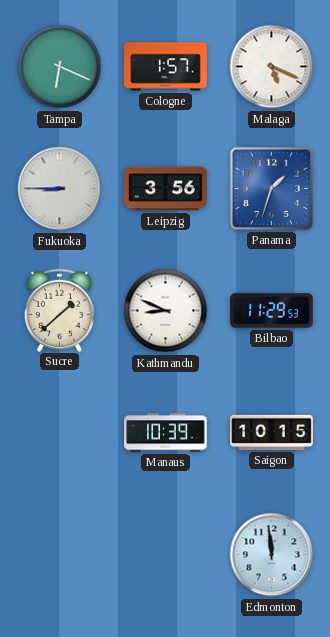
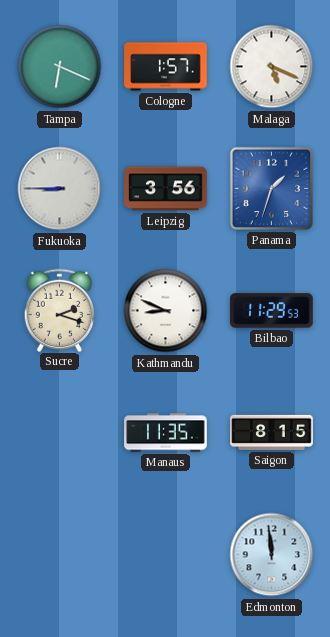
Sucre: 1:38 -> 2:18 (60, 310)
Manaus: 10:39 -> 11:35 (166, 433)
Saigon: 10:15 -> 8:15 (272, 432)
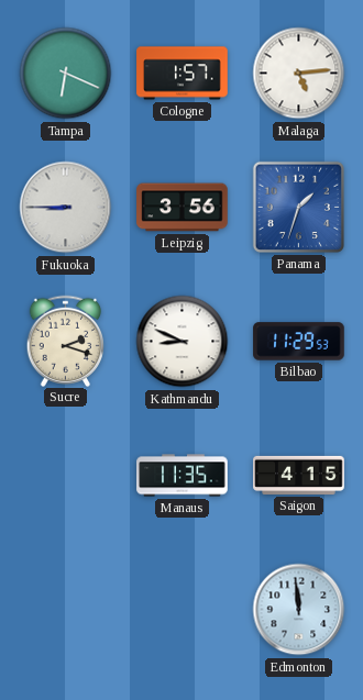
Malaga: 5:19 -> 5:14 (299, 74)
Saigon: 8:15 -> 4:15 (299, 475)
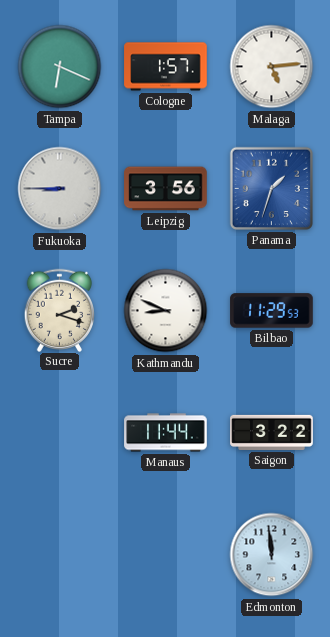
Manaus: 11:35 -> 11:44 (166, 433)
Saigon: 4:15 -> 3:22 (272, 432)
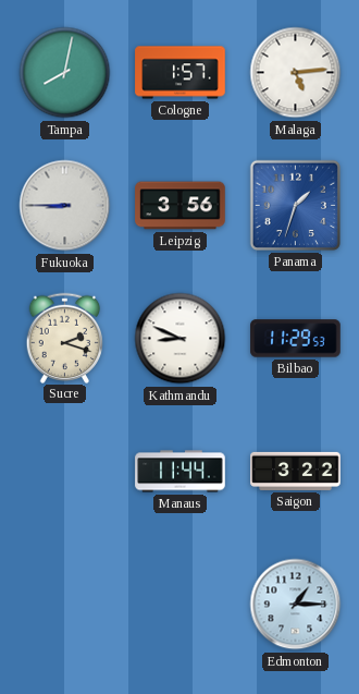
Tampa: 6:19 -> 8:02 (65, 73)
Edmonton: 11:59 -> 1:15 (296, 605)
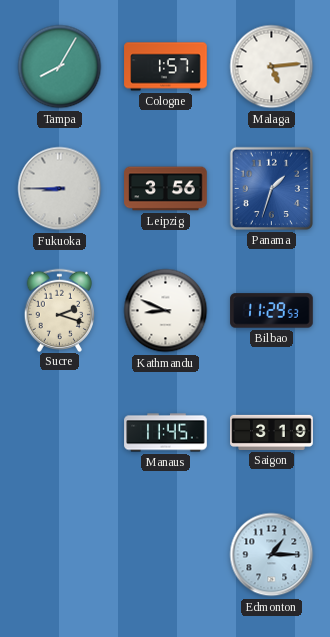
Tampa: 8:02 -> 8:05 (60, 67)
Manaus: 11:44 -> 11:45 (166, 433)
Saigon: 3:22 -> 3:19 (272, 432)
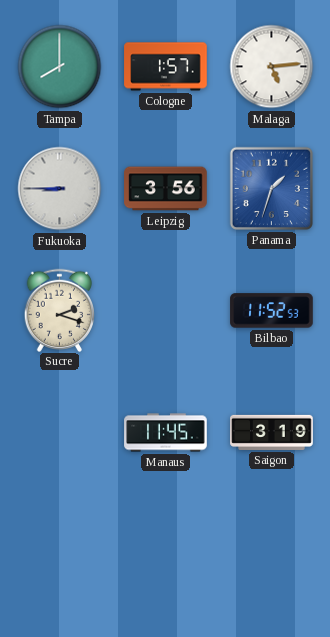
Tampa: 8:05 -> 8:00 (60, 67)
Kathmandu: 8:49 -> none (166, 311)
Bilbao: 11:29 -> 11:52 (272, 311)
Edmonton: 1:15 -> none (272, 555)
